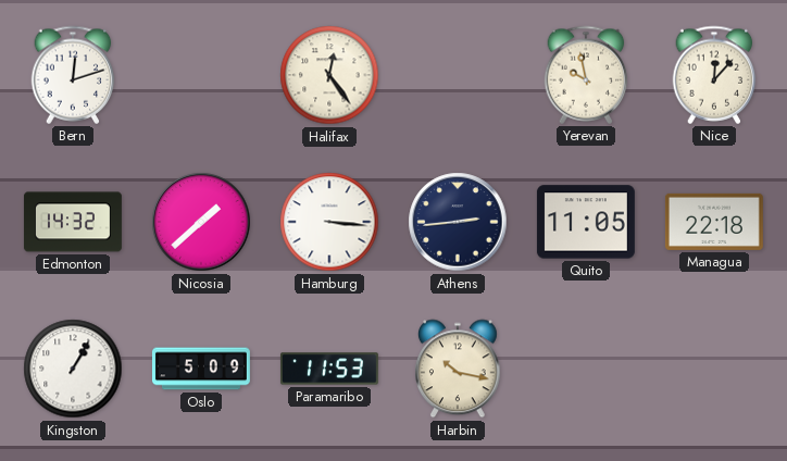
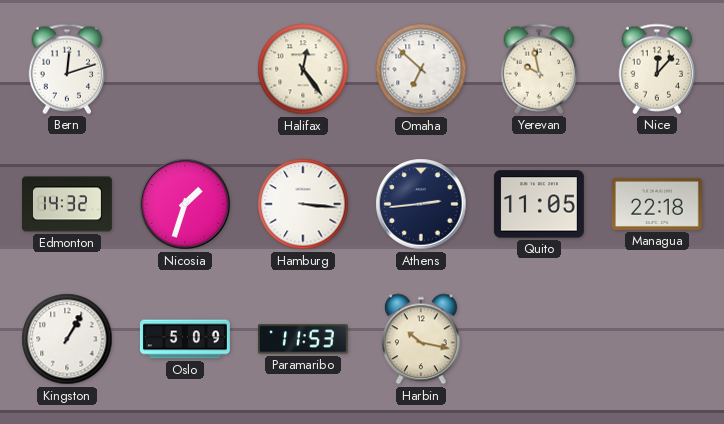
Omaha: none -> 6:52 (421, 69)
Nicosia: 1:38 -> 1:33 (185, 204)
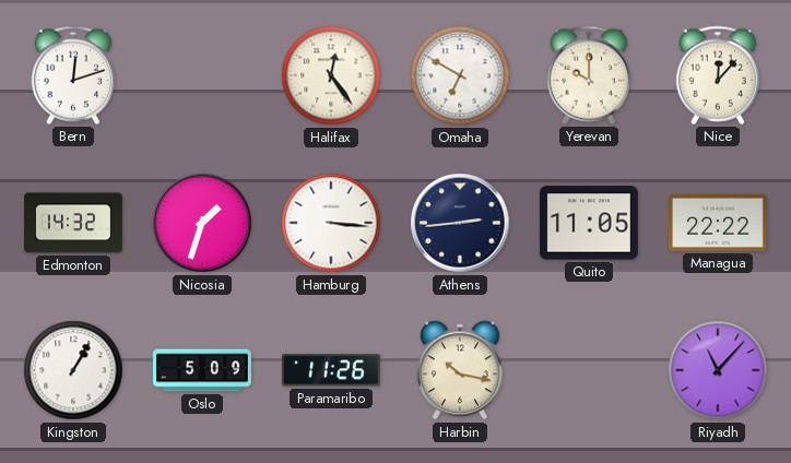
Omaha: 6:52 -> 6:50 (460, 75)
Yerevan: 9:58 -> 10:00 (589, 75)
Managua: 22:18 -> 22:22 (718, 223)
Paramaribo: 11:53 -> 11:26 (331, 370)
Riyadh: none -> 11:07 (718, 370)
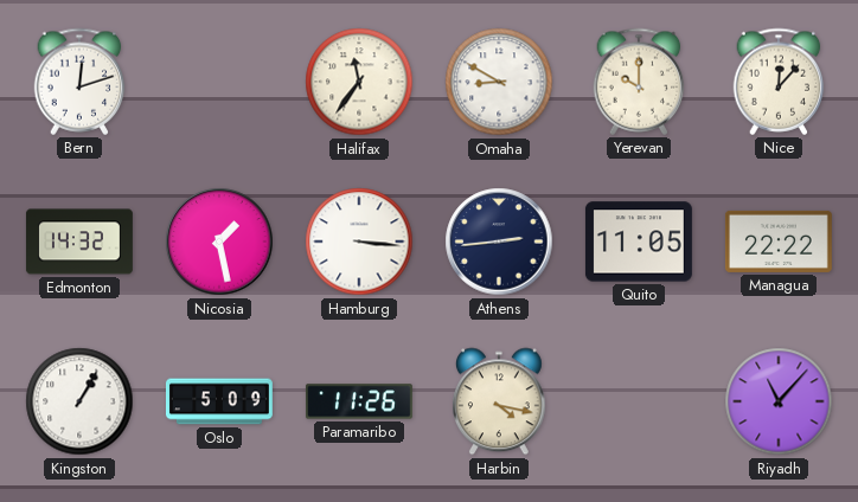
Halifax: 12:24 -> 11:36 (359, 82)
Omaha: 6:50 -> 8:50 (499, 82)
Nicosia: 1:33 -> 1:28 (219, 242)
Harbin: 10:17 -> 4:17 (499, 401)
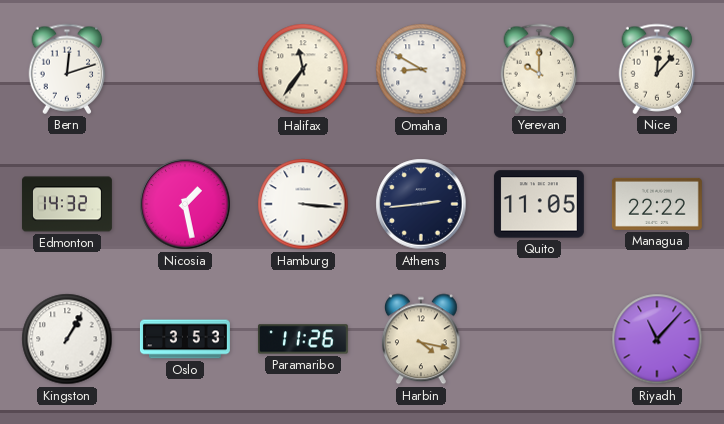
Oslo: 5:09 -> 3:53 (185, 339)
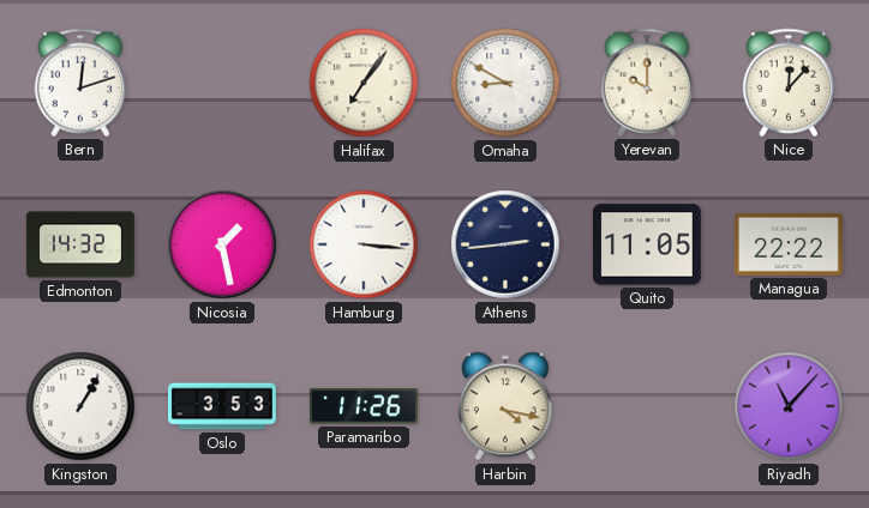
Halifax: 11:36 -> 7:06 (364, 83)
